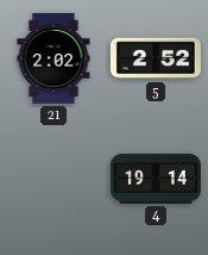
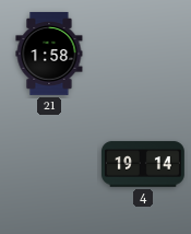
21: 2:02 -> 1:58 (49, 54)
5: 2:52 -> none (156, 58)
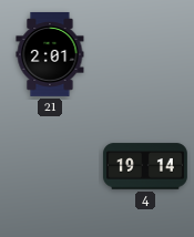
21: 1:58 -> 2:01 (50, 54)
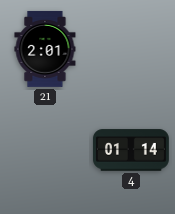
4: 19:14 -> 01:14 (131, 150)
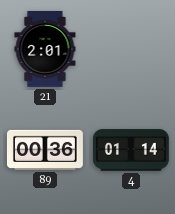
89: none -> 00:36 (45, 150)
